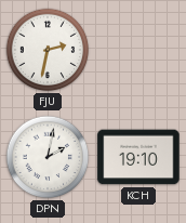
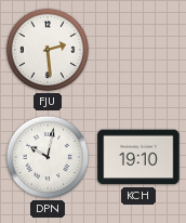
FJU: 2:32 -> 2:29 (48, 50)
DPN: 2:02 -> 10:02 (48, 157)
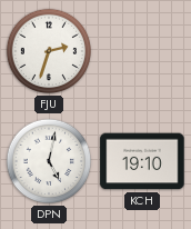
FJU: 2:29 -> 2:33 (49, 51)
DPN: 10:02 -> 5:02 (49, 161)
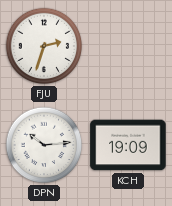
DPN: 5:02 -> 10:14 (44, 145)
KCH: 19:10 -> 19:09 (128, 145)
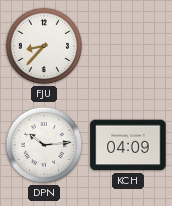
FJU: 2:33 -> 8:37 (44, 46)
KCH: 19:09 -> 04:09 (128, 145)
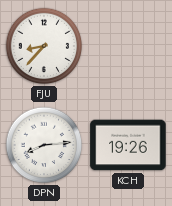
DPN: 10:14 -> 8:14 (44, 145)
KCH: 04:09 -> 19:26 (128, 145)
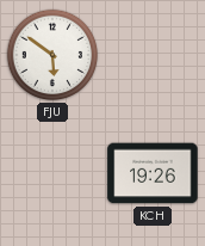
FJU: 8:37 -> 5:51 (52, 55)
DPN: 8:14 -> none (44, 145)
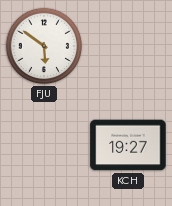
KCH: 19:26 -> 19:27 (128, 145)
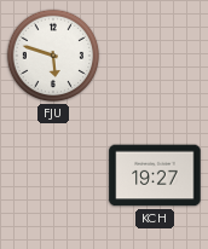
FJU: 5:51 -> 5:48 (53, 56)
